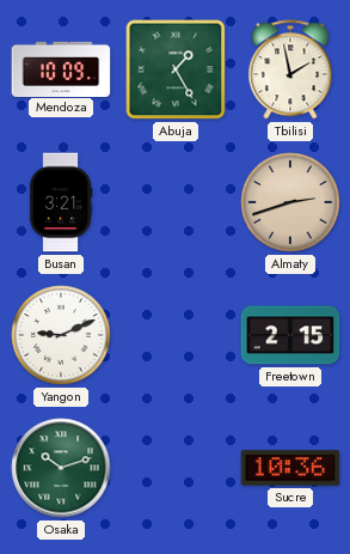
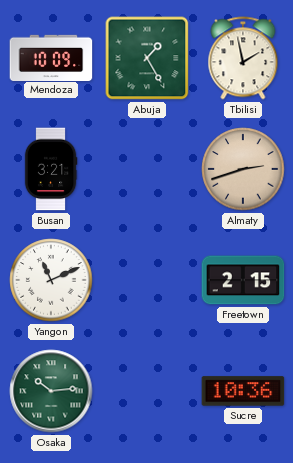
Yangon: 9:11 -> 11:11 (51, 280)
Osaka: 10:12 -> 10:14 (51, 391)
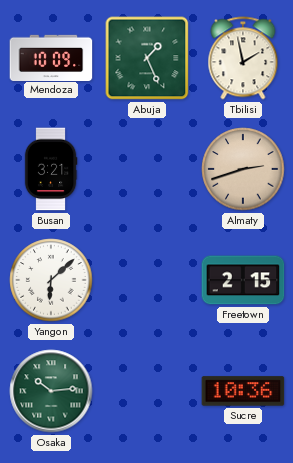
Abuja: 1:25 -> 1:26 (147, 58)
Yangon: 11:11 -> 6:08 (51, 280)
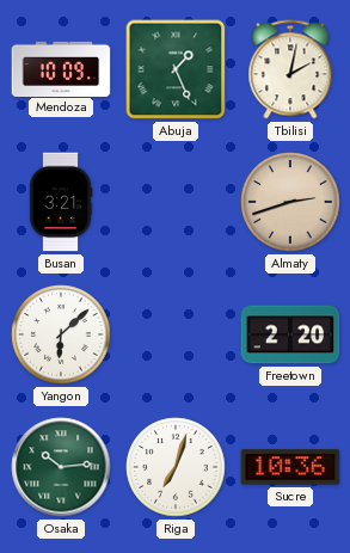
Tbilisi: 1:58 -> 2:02 (290, 69)
Freetown: 2:15 -> 2:20 (290, 334)
Riga: none -> 7:03 (176, 467)
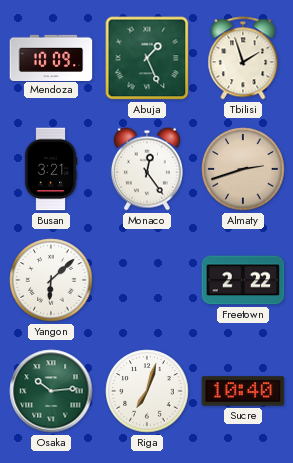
Tbilisi: 2:02 -> 1:57 (243, 58)
Monaco: none -> 12:24 (147, 169)
Freetown: 2:20 -> 2:22 (243, 280)
Sucre: 10:36 -> 10:40 (243, 391)
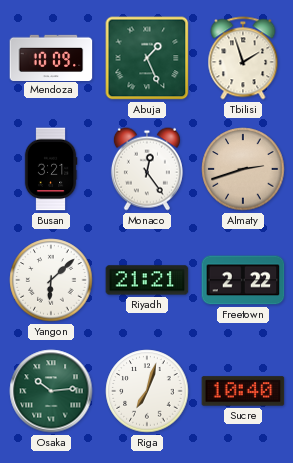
Riyadh: none -> 21:21 (147, 280)
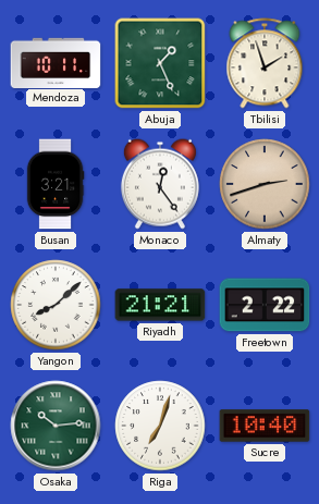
Mendoza: 10:09 -> 10:11 (56, 62)
Yangon: 6:08 -> 8:08 (56, 305)
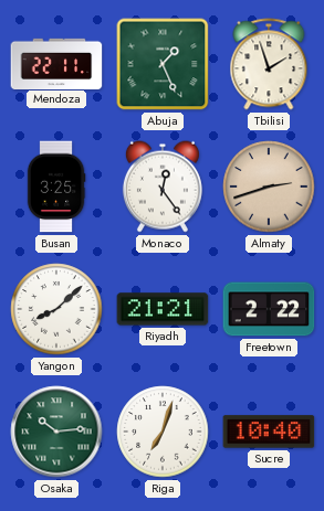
Mendoza: 10:11 -> 22:11 (56, 63)
Busan: 3:21 -> 3:25 (56, 187)
